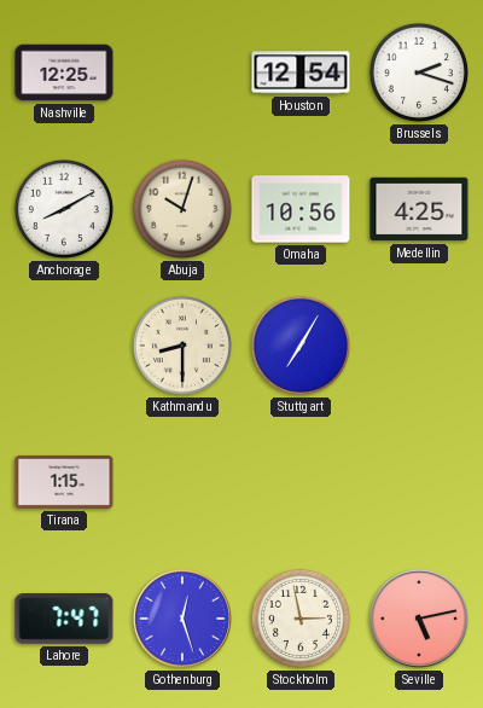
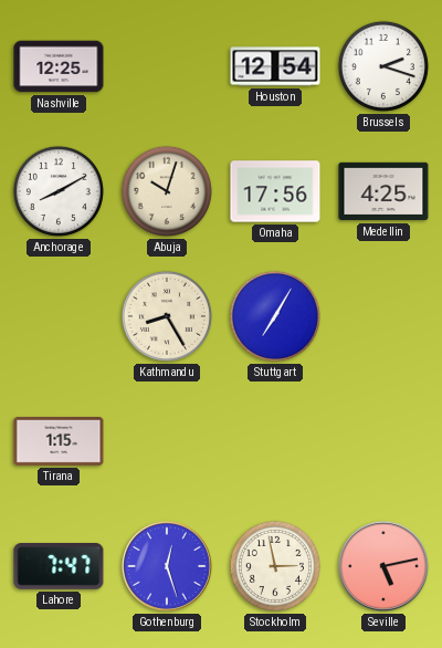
Omaha: 10:56 -> 17:56 (275, 191)
Kathmandu: 8:30 -> 8:25 (167, 316)
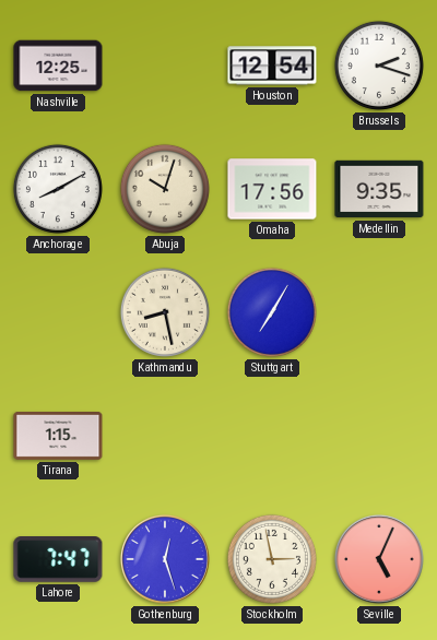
Medellin: 4:25 -> 9:35 (379, 189)
Kathmandu: 8:25 -> 8:28 (165, 312)
Seville: 5:13 -> 5:04 (379, 559)
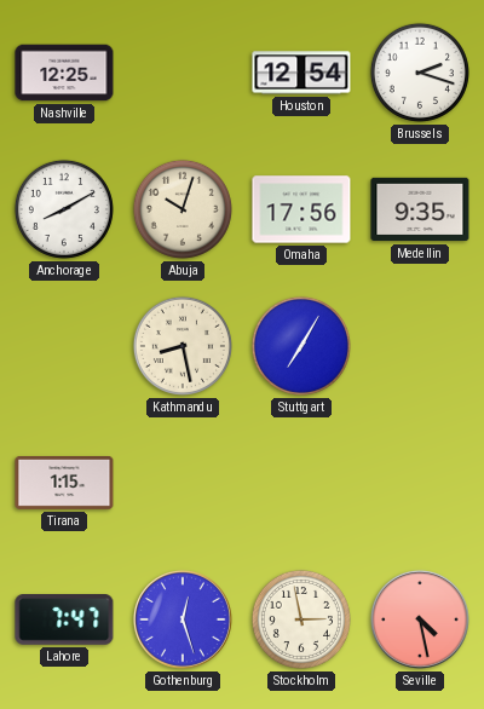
Seville: 5:04 -> 4:28 (420, 619)
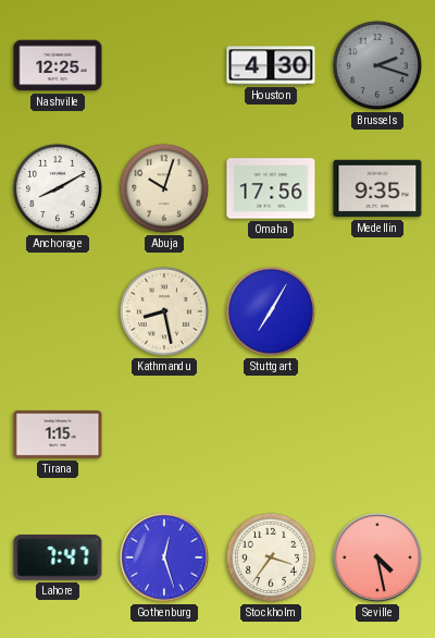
Houston: 12:54 -> 4:30 (271, 65)
Brussels dial: white -> grey (377, 65)
Stockholm: 2:58 -> 3:36 (271, 557)
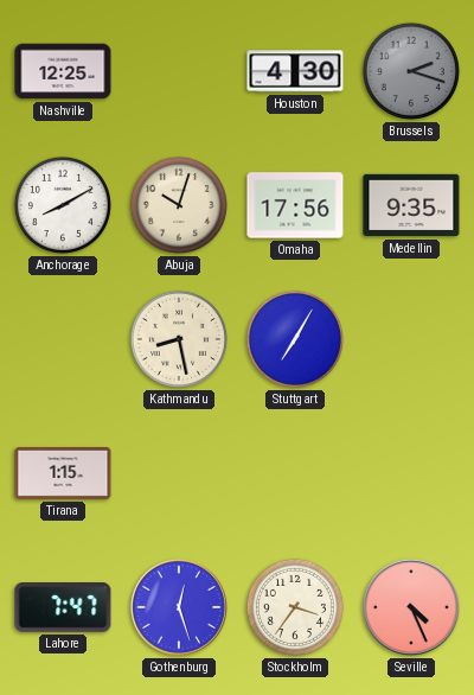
Seville: 4:28 -> 4:26 (411, 607)
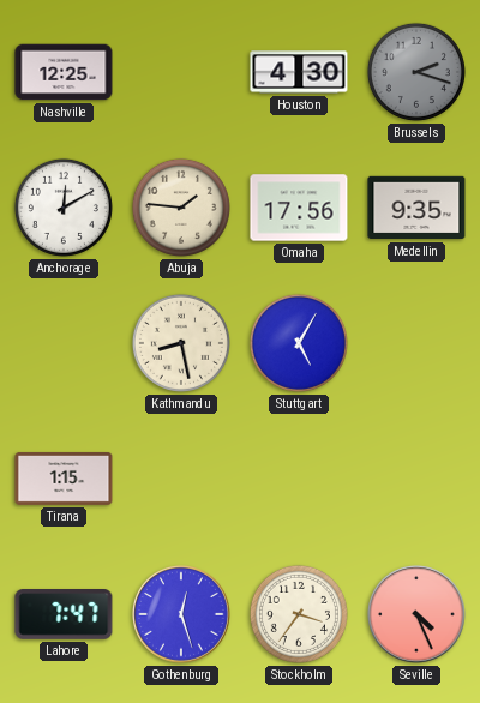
Anchorage: 8:10 -> 12:10 (64, 208)
Abuja: 10:03 -> 1:46 (181, 208)
Stuttgart: 7:05 -> 5:05 (299, 343)
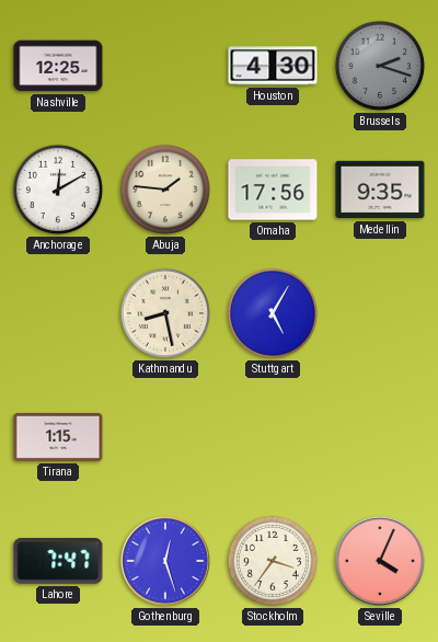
Seville: 4:26 -> 4:04 (380, 561)
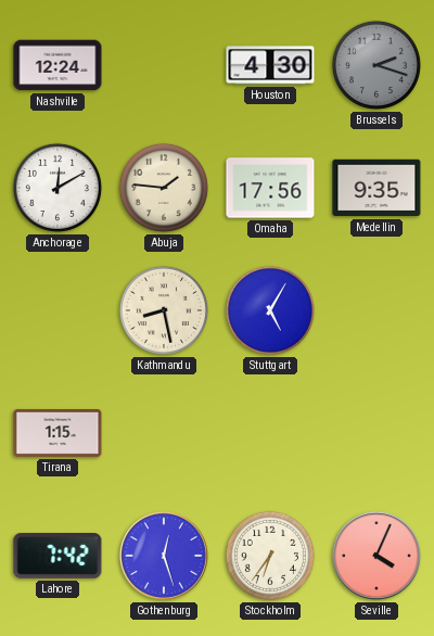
Nashville: 12:25 -> 12:24 (58, 65)
Lahore: 7:47 -> 7:42 (58, 556)
Stockholm: 3:36 -> 6:36 (270, 556)
